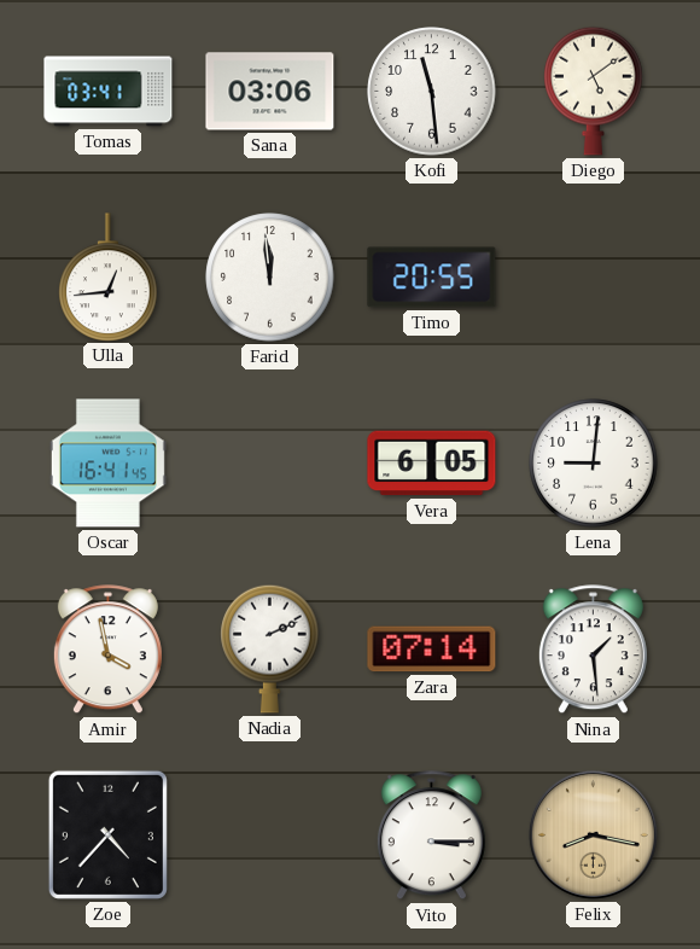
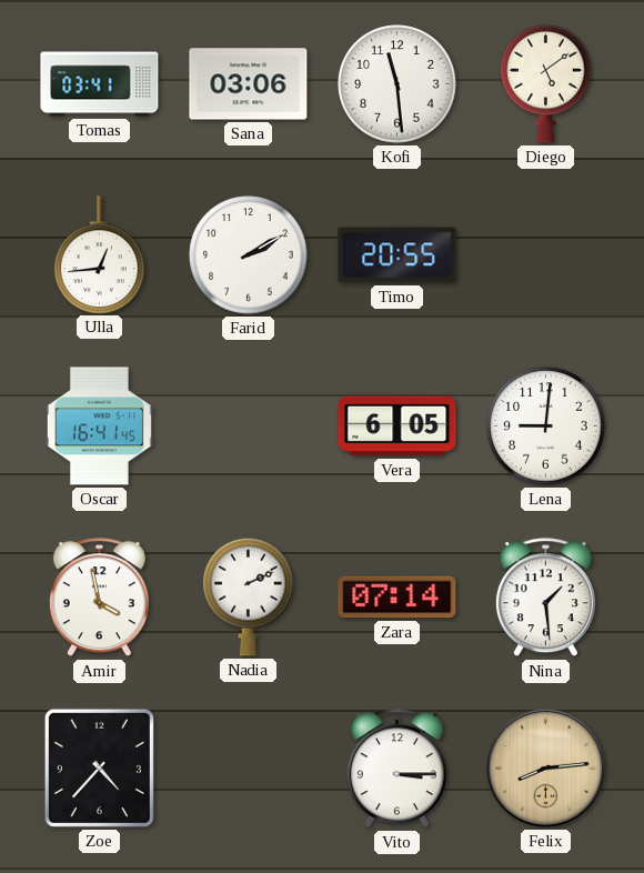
Farid: 11:59 -> 2:10 (249, 255)
Felix: 8:17 -> 8:14 (545, 767)
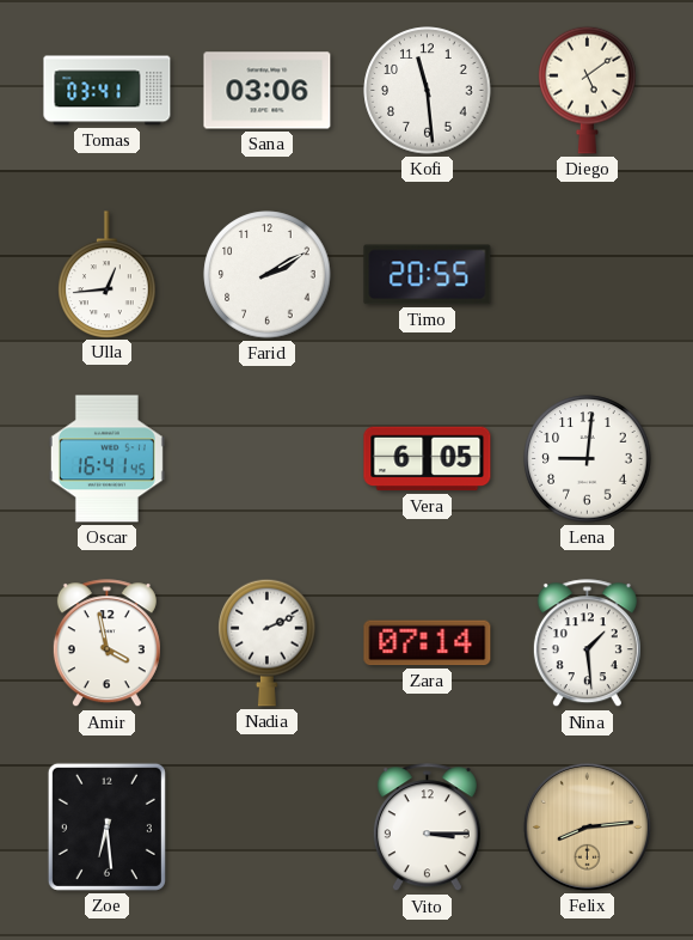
Zoe: 4:37 -> 6:29 (106, 826)
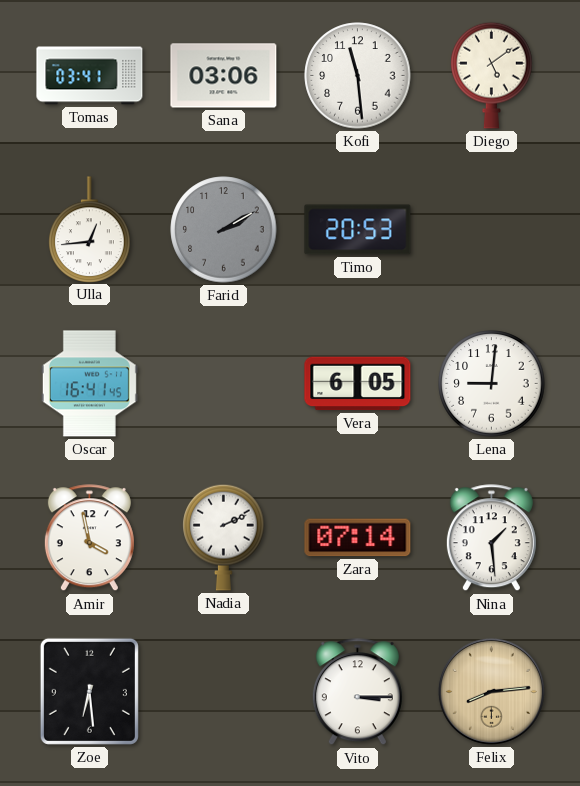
Farid dial: white -> grey (224, 230)
Timo: 20:55 -> 20:53 (358, 230)
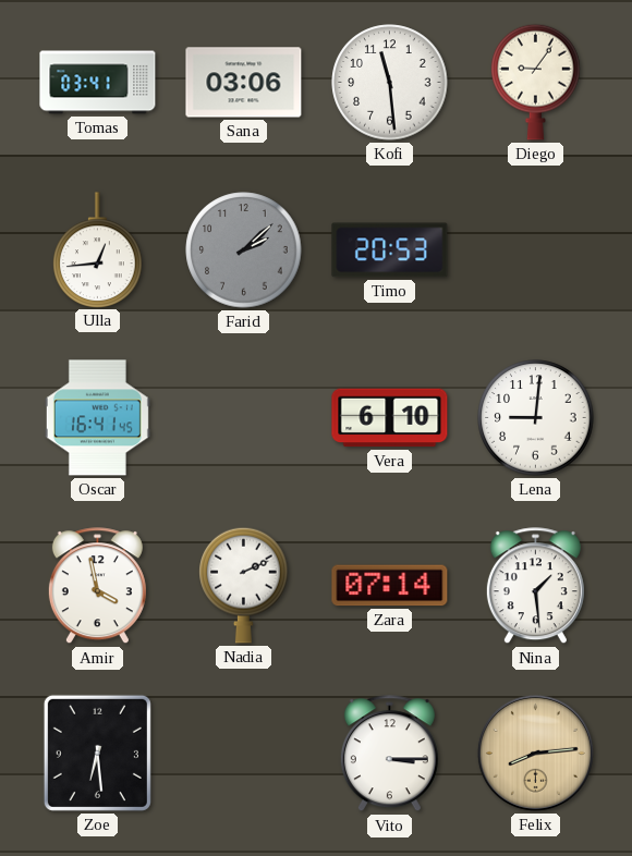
Diego: 5:09 -> 9:06 (536, 82)
Farid: 2:10 -> 2:08 (244, 250)
Vera: 6:05 -> 6:10 (390, 418)
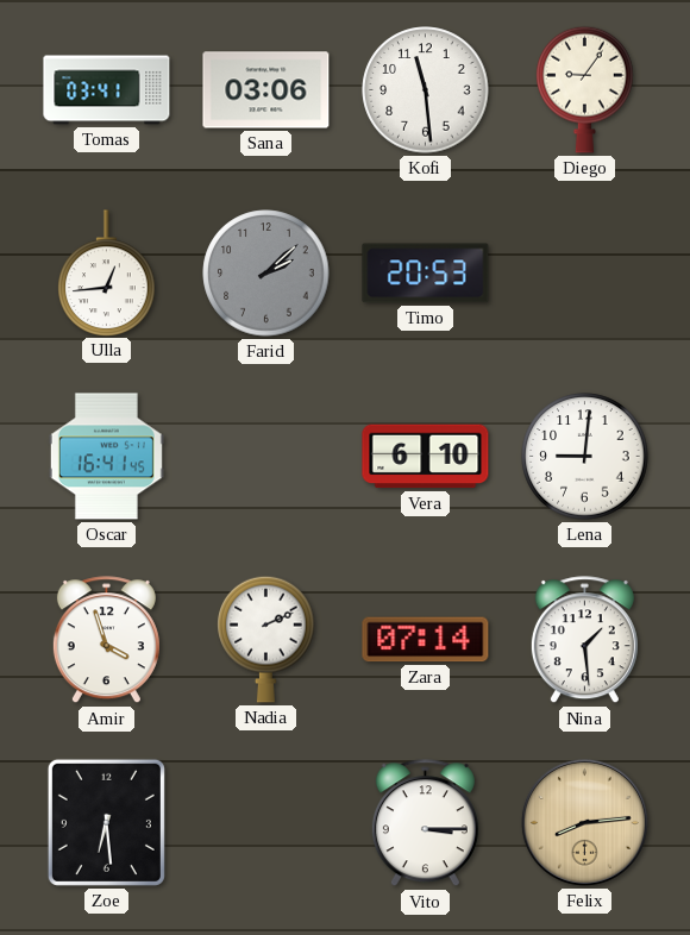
Amir: 3:58 -> 3:57 (106, 640)
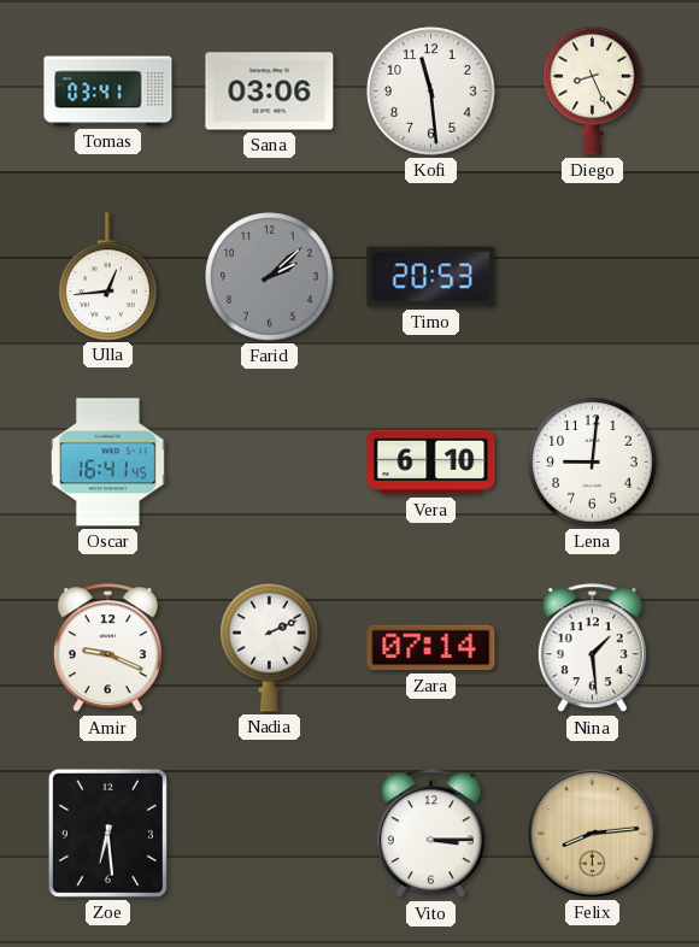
Diego: 9:06 -> 8:26 (593, 90)
Amir: 3:57 -> 9:19 (107, 648)
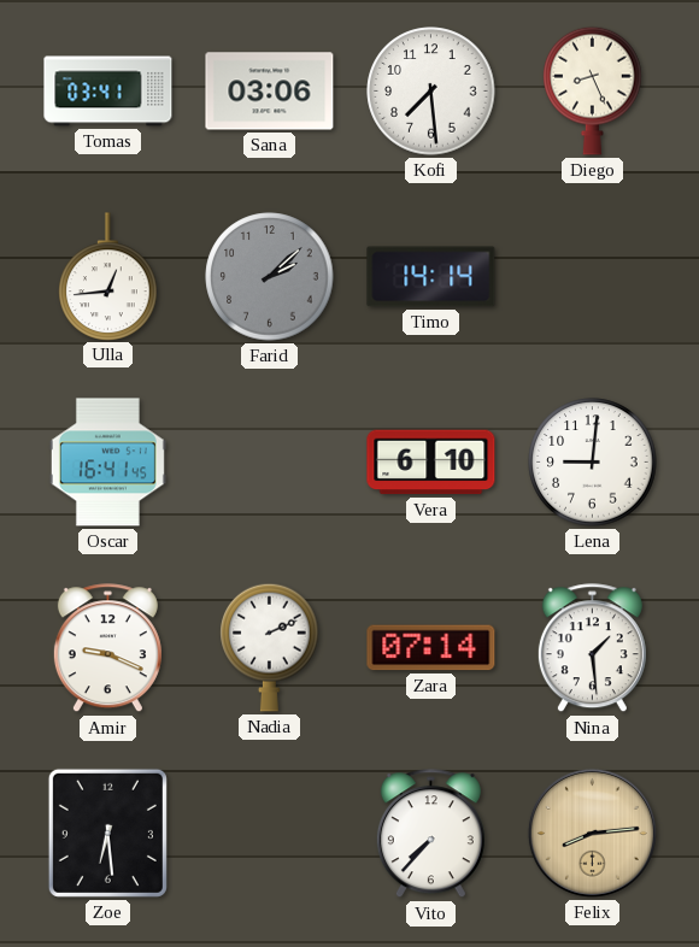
Kofi: 11:29 -> 7:29 (431, 92)
Timo: 20:53 -> 14:14 (431, 277)
Vito: 3:15 -> 7:37 (430, 834)
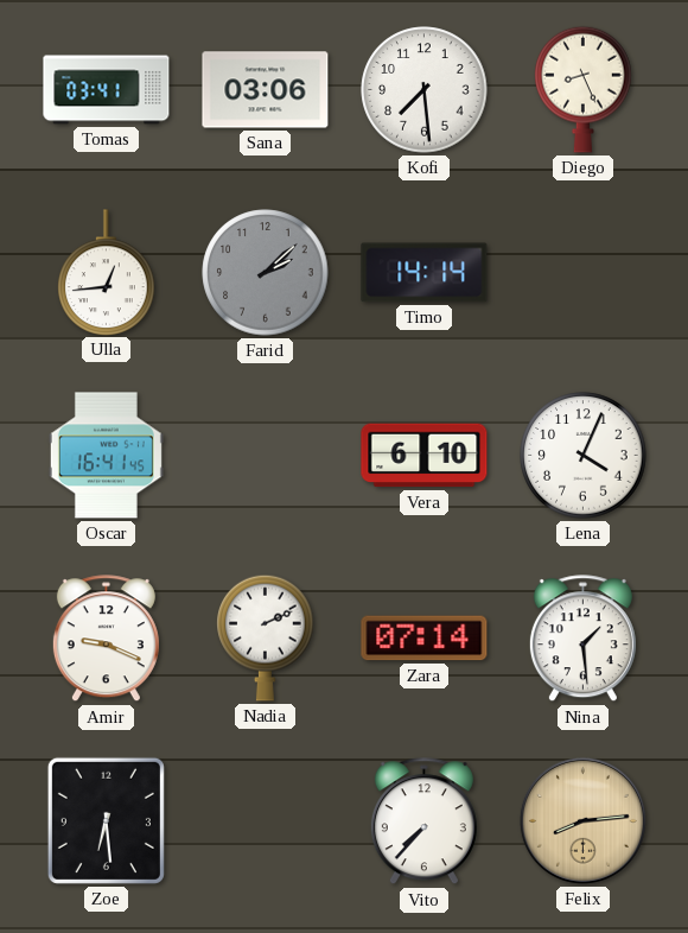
Lena: 9:01 -> 4:04 (584, 456)
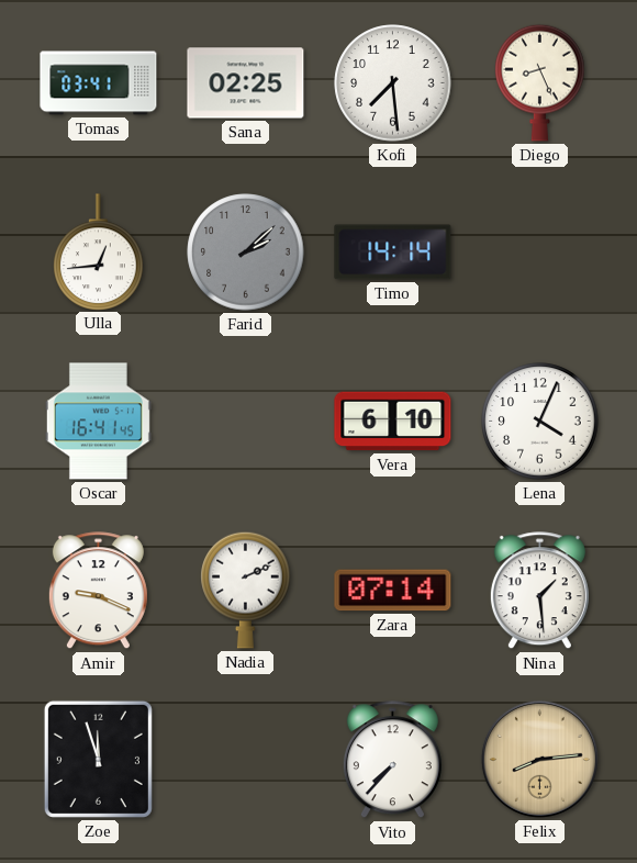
Sana: 03:06 -> 02:25 (246, 83)
Zoe: 6:29 -> 11:57 (98, 759)
